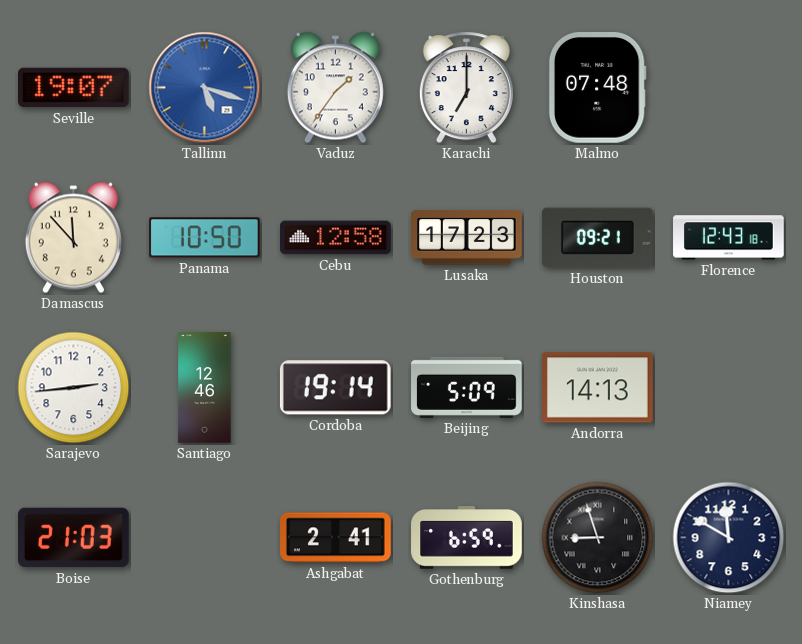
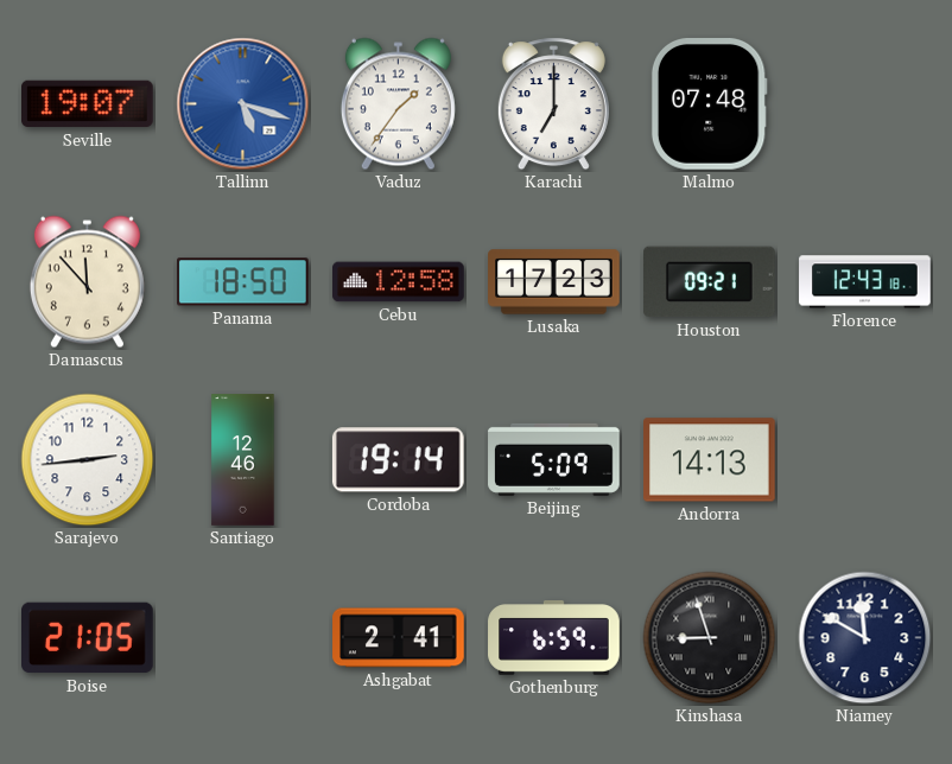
Panama: 10:50 -> 18:50 (243, 282)
Boise: 21:03 -> 21:05 (88, 638)
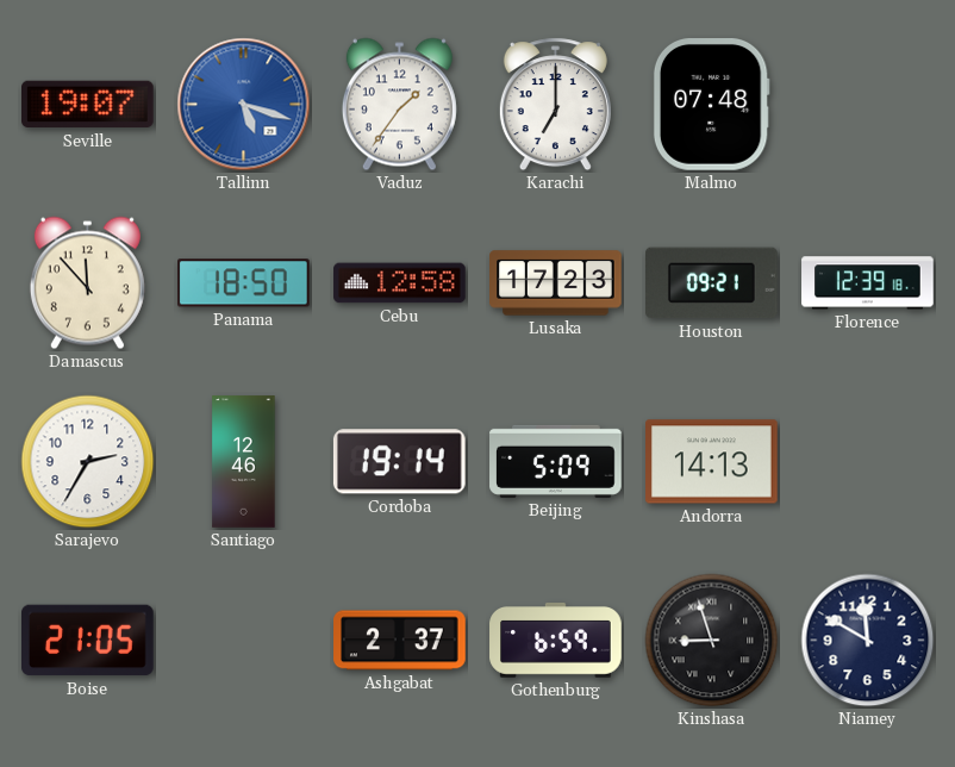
Florence: 12:43 -> 12:39 (868, 283)
Sarajevo: 2:44 -> 2:35 (88, 462)
Ashgabat: 2:41 -> 2:37 (400, 641)
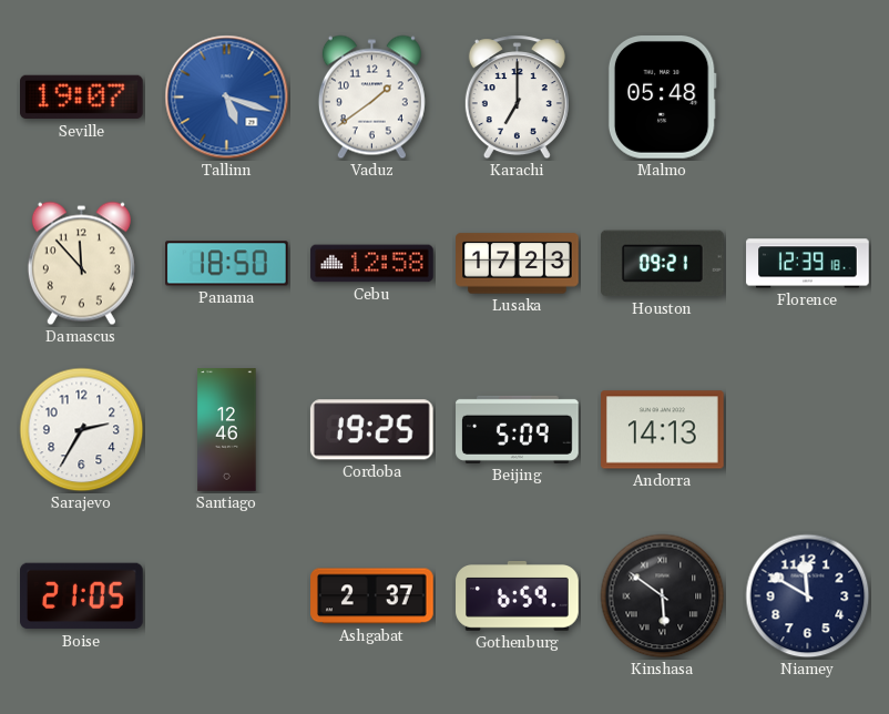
Vaduz: 1:36 -> 1:39 (371, 98)
Malmo: 07:48 -> 05:48 (662, 98)
Cordoba: 19:14 -> 19:25 (371, 430)
Kinshasa: 8:57 -> 5:51 (663, 596)
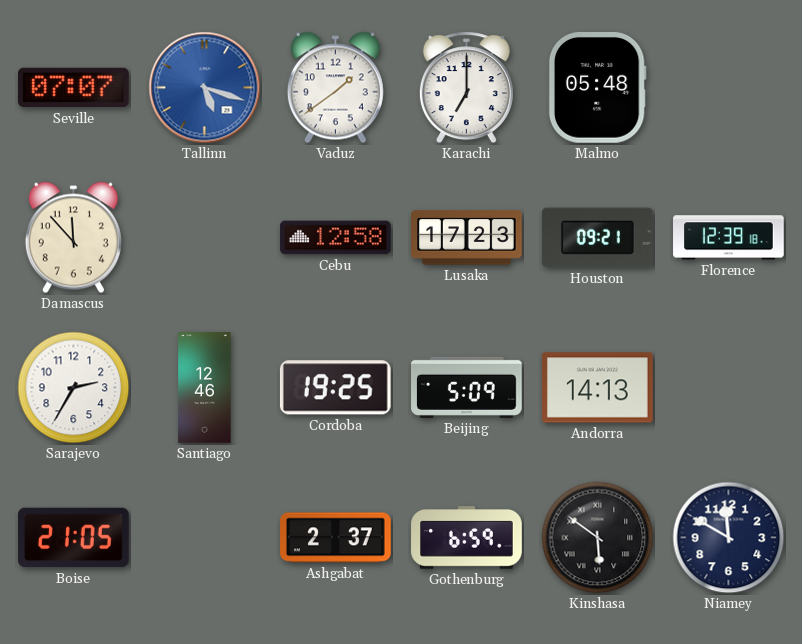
Seville: 19:07 -> 07:07 (74, 88)
Panama: 18:50 -> none (227, 264)
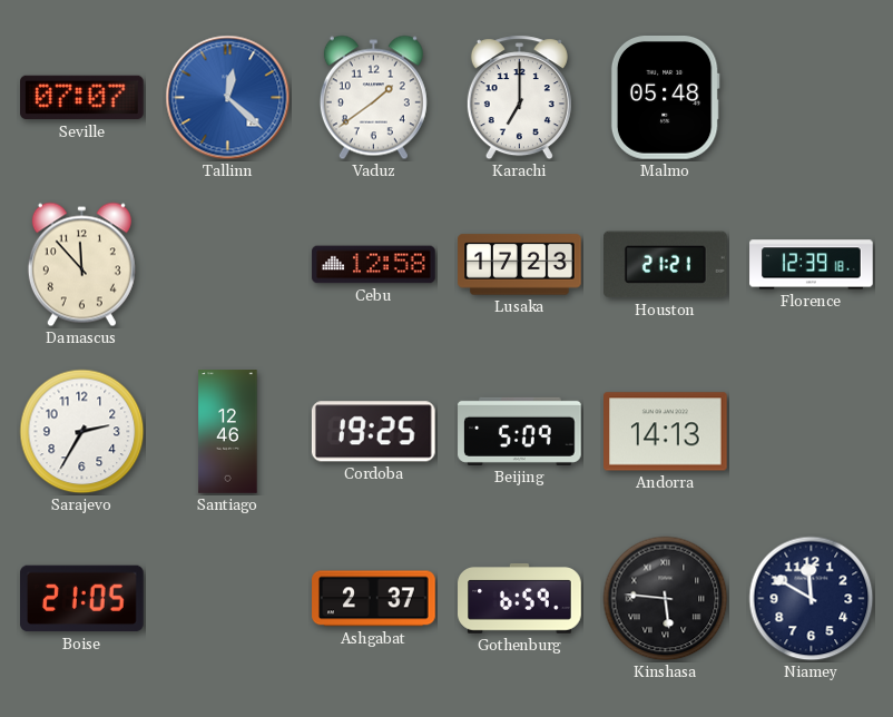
Tallinn: 5:18 -> 12:22 (228, 98)
Houston: 09:21 -> 21:21 (666, 265)
Kinshasa: 5:51 -> 5:46 (666, 599)
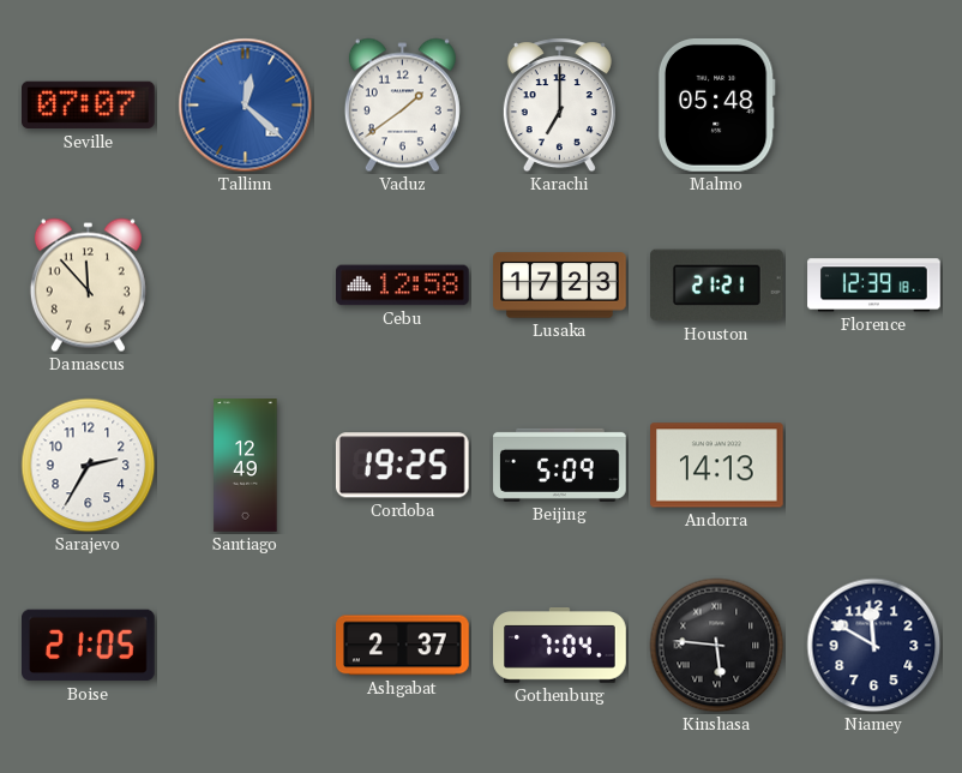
Santiago: 12:46 -> 12:49 (246, 466)
Gothenburg: 6:59 -> 7:04 (560, 646)
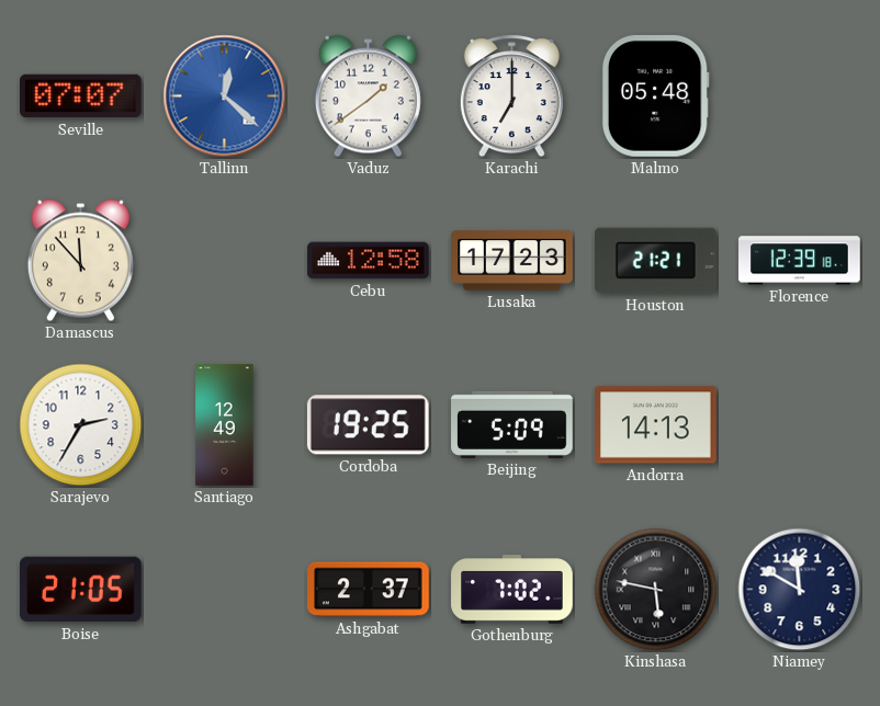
Gothenburg: 7:04 -> 7:02 (512, 590)
Kinshasa: 5:46 -> 5:47 (656, 590)
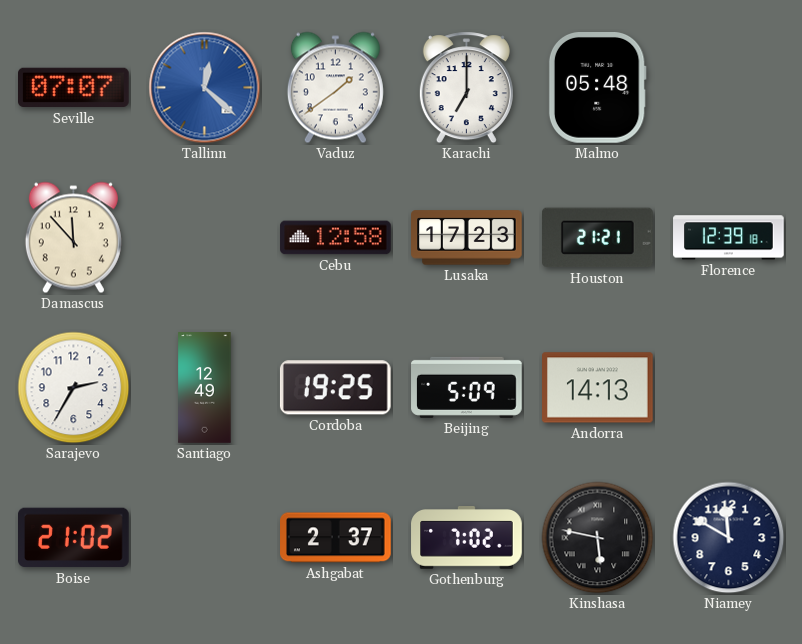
Boise: 21:05 -> 21:02 (74, 538)
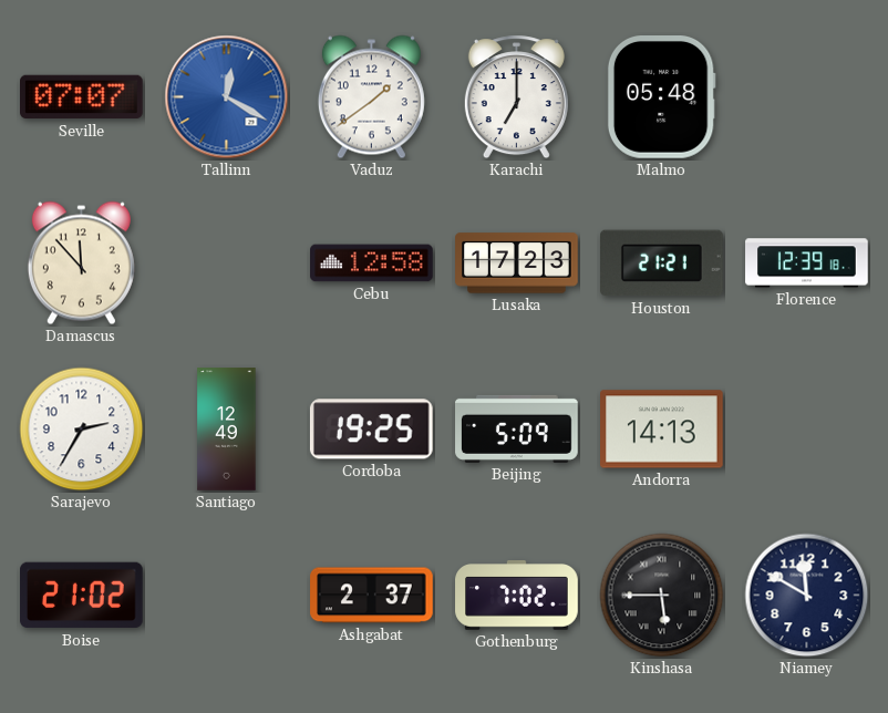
Tallinn: 12:22 -> 12:20 (227, 97)
Kinshasa: 5:47 -> 5:45 (662, 596)
